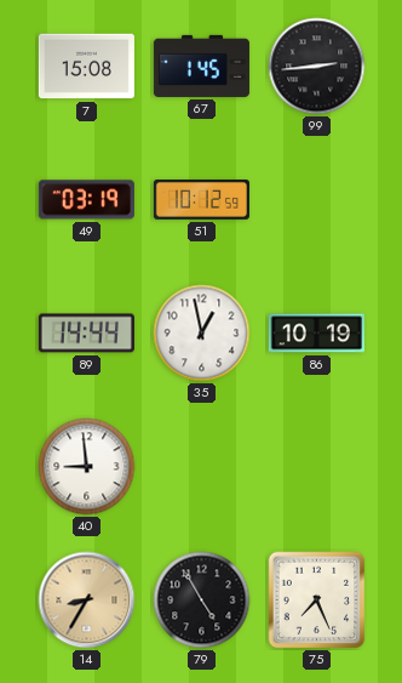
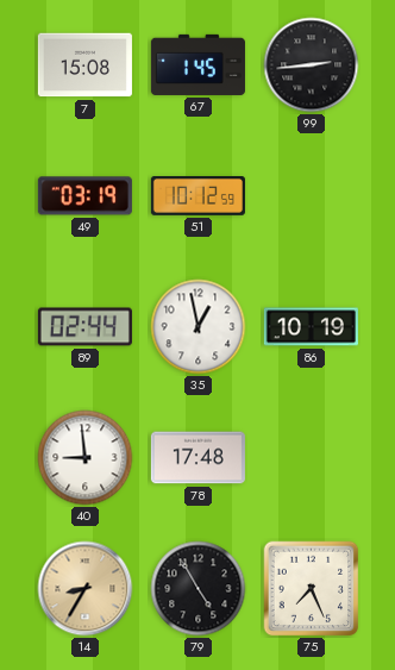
89: 14:44 -> 02:44 (84, 327)
78: none -> 17:48 (197, 458)
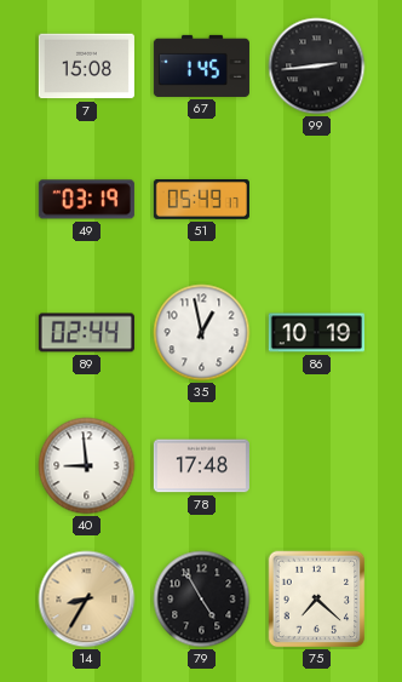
51: 10:12 -> 05:49 (201, 200)
75: 7:26 -> 7:22 (317, 600)
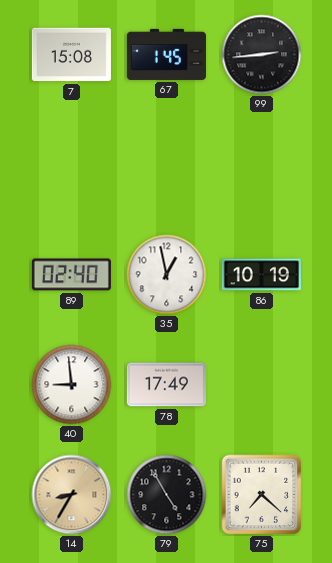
49: 03:19 -> none (86, 200)
51: 05:49 -> none (201, 200)
89: 02:44 -> 02:40 (71, 275)
78: 17:48 -> 17:49 (166, 385)
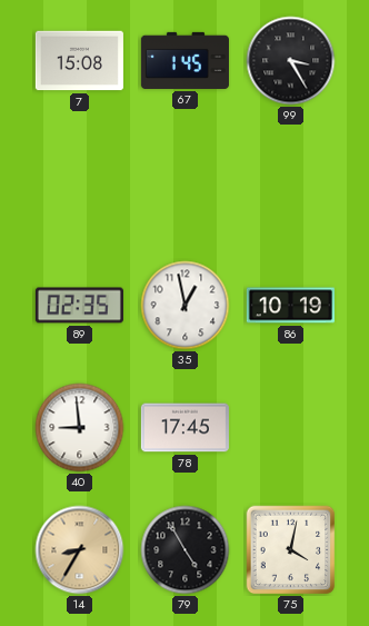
99: 2:44 -> 3:25 (291, 61)
89: 02:40 -> 02:35 (79, 306)
78: 17:49 -> 17:45 (184, 428)
75: 7:22 -> 4:02 (291, 550)
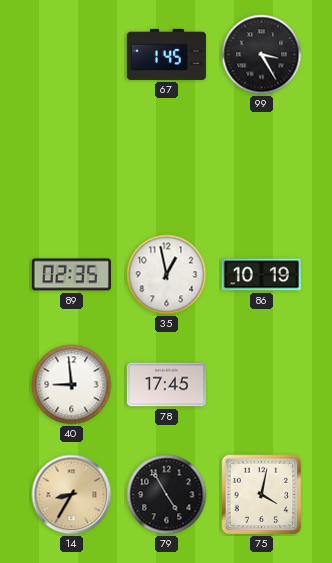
7: 15:08 -> none (79, 61)
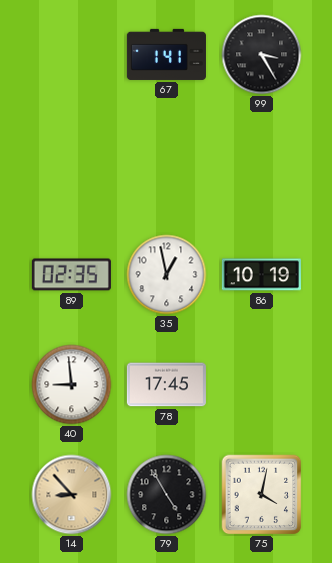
67: 1:45 -> 1:41 (166, 54)
14: 8:35 -> 8:53 (72, 495)
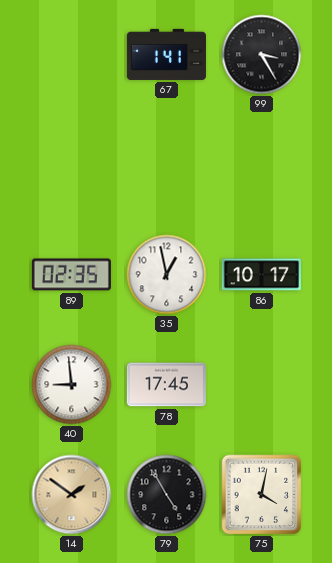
86: 10:19 -> 10:17 (261, 275)
14: 8:53 -> 1:51 (72, 495)
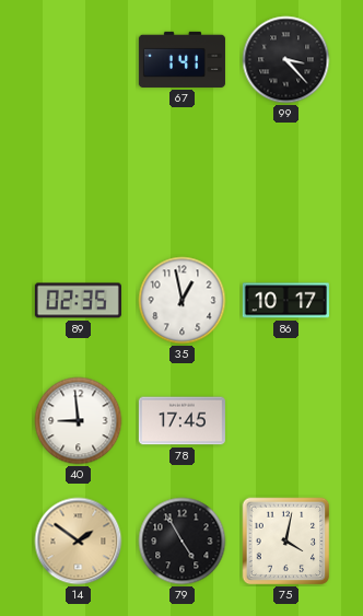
99: 3:25 -> 3:23 (286, 60)
